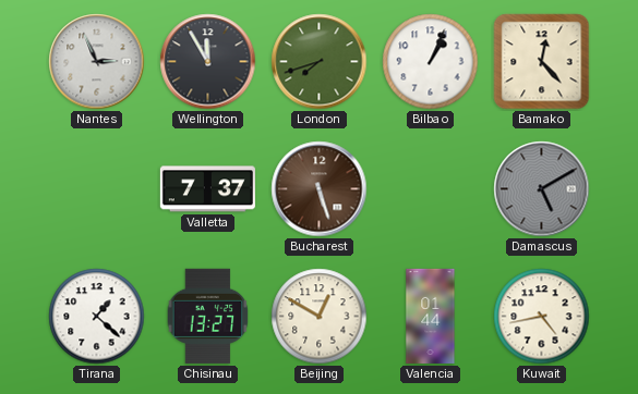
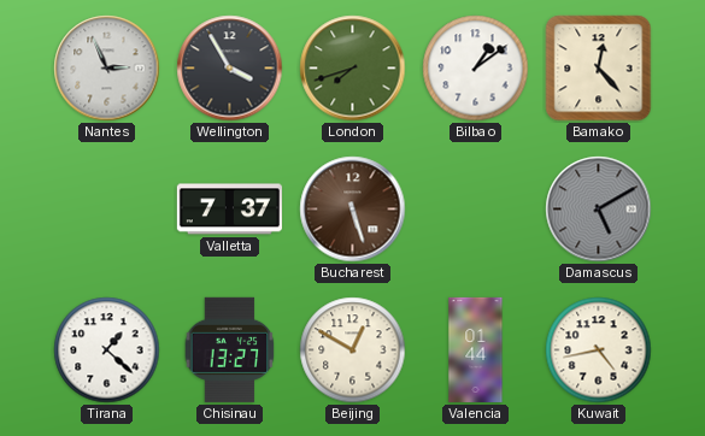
Wellington: 11:55 -> 3:55 (230, 69)
Bilbao: 1:04 -> 1:09 (476, 69)
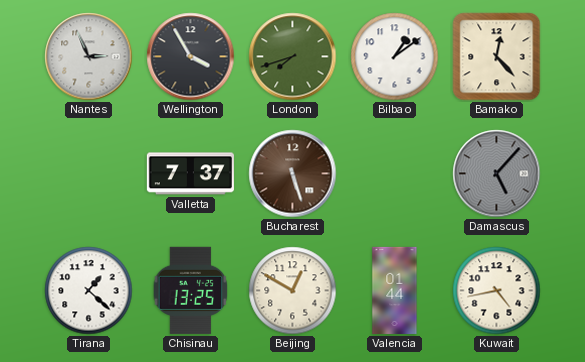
Damascus: 5:10 -> 5:07 (497, 174)
Chisinau: 13:27 -> 13:25 (191, 290)
